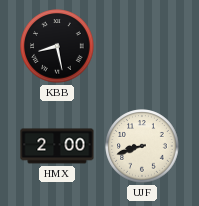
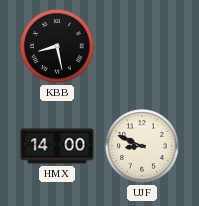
HMX: 2:00 -> 14:00 (57, 146)
UJF: 8:42 -> 8:49 (142, 146)
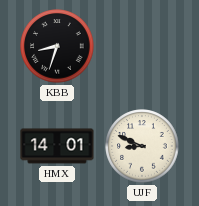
KBB: 8:28 -> 8:33 (57, 46)
HMX: 14:00 -> 14:01 (57, 146)
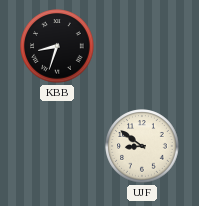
HMX: 14:01 -> none (57, 146)
UJF: 8:49 -> 8:51 (142, 146)
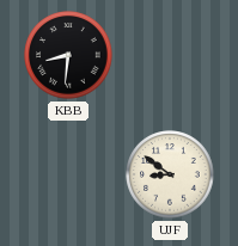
KBB: 8:33 -> 8:31 (68, 55)
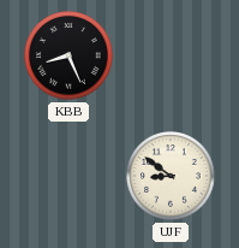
KBB: 8:31 -> 8:26 (68, 55)
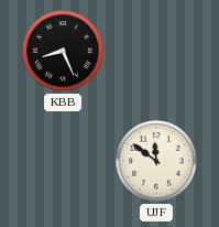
UJF: 8:51 -> 11:51 (156, 161)
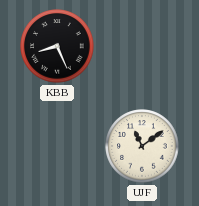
UJF: 11:51 -> 11:09 (142, 146)
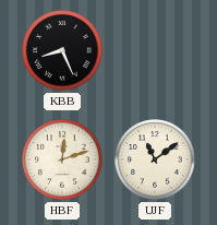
HBF: none -> 12:12 (62, 159)
